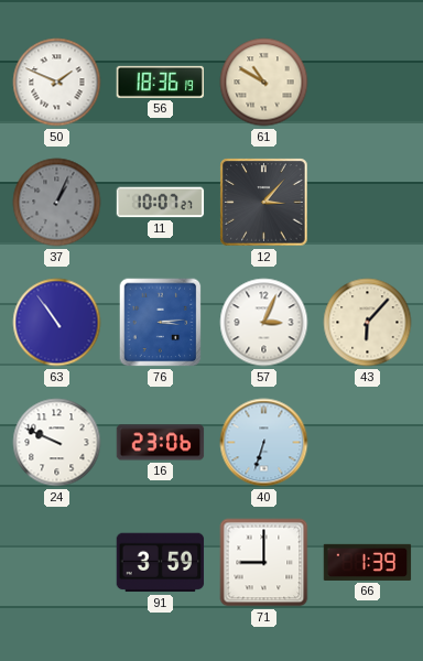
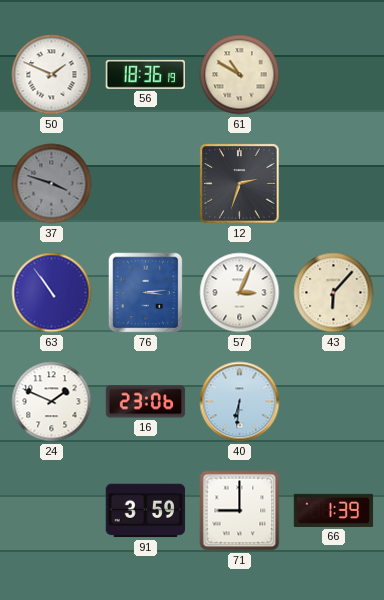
37: 1:04 -> 3:48 (52, 184)
11: 10:07 -> none (161, 203)
12: 3:07 -> 2:33 (240, 184)
24: 9:49 -> 1:49 (52, 402)
40: 6:33 -> 6:31 (240, 402)
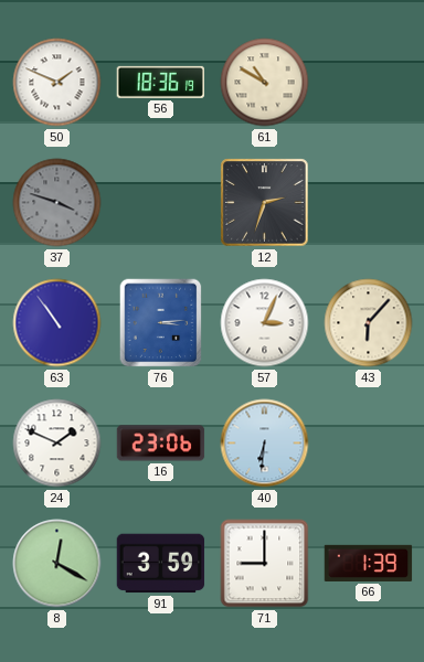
8: none -> 12:20 (57, 564)
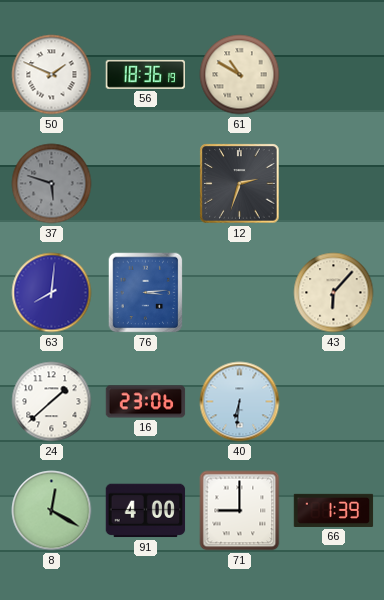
37: 3:48 -> 5:48 (52, 184)
63: 10:54 -> 8:01 (52, 293)
57: 3:04 -> none (265, 323)
24: 1:49 -> 1:38 (52, 402)
91: 3:59 -> 4:00 (146, 511)
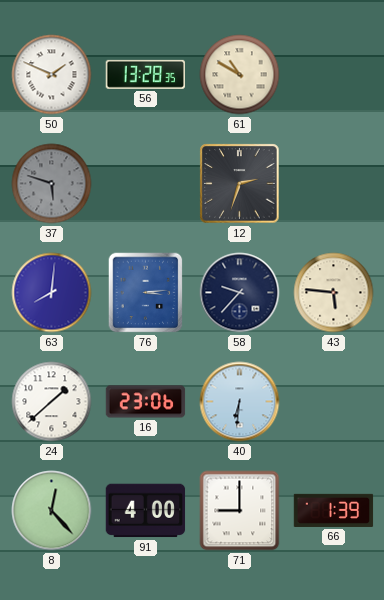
56: 18:36 -> 13:28 (145, 74)
58: none -> 9:37 (240, 293)
43: 6:07 -> 5:46 (334, 293)
8: 12:20 -> 12:23 (52, 511)
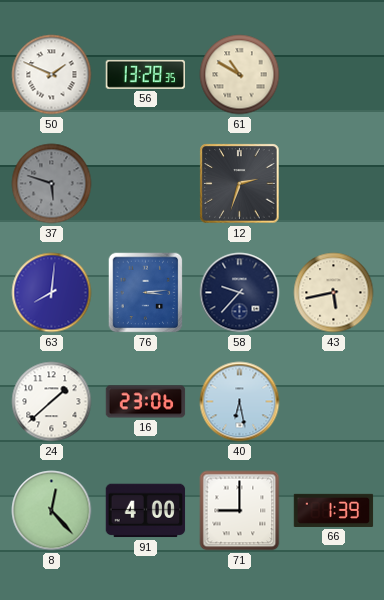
43: 5:46 -> 5:43 (334, 293)
40: 6:31 -> 6:28 (240, 402)
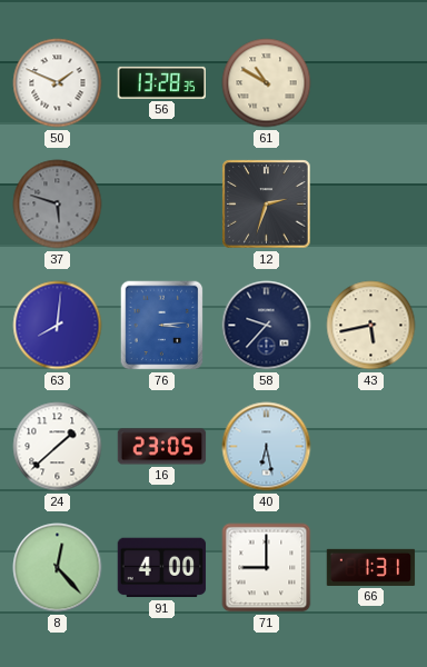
16: 23:06 -> 23:05 (162, 447)
66: 1:39 -> 1:31 (371, 567)
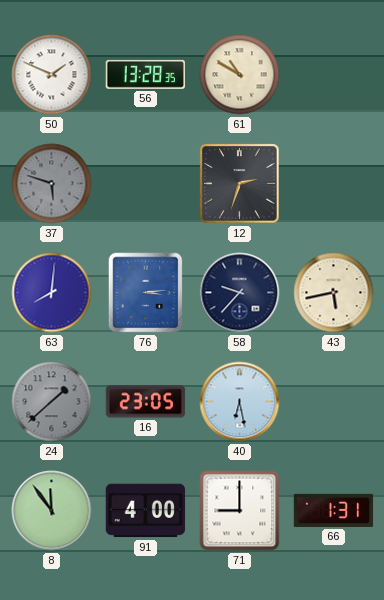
24 dial: white -> grey (52, 402)
8: 12:23 -> 11:54 (52, 511)
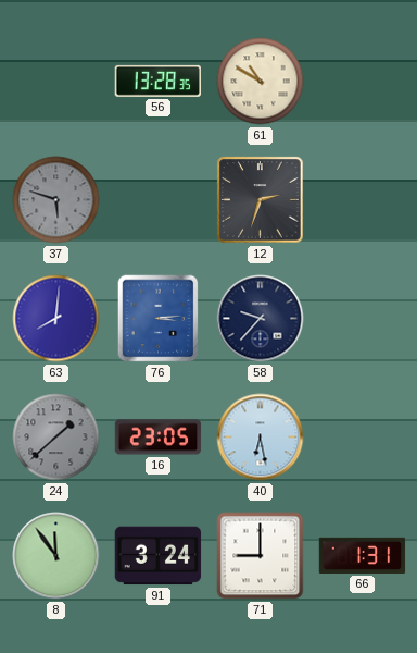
50: 1:49 -> none (52, 75)
43: 5:43 -> none (334, 293)
91: 4:00 -> 3:24 (159, 556)
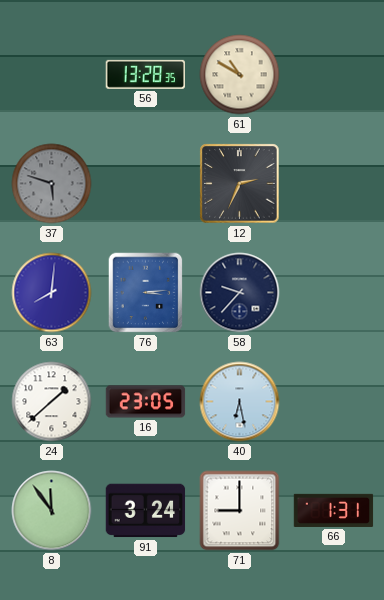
12: 2:33 -> 2:34 (240, 184)
24 dial: grey -> white (52, 402)
